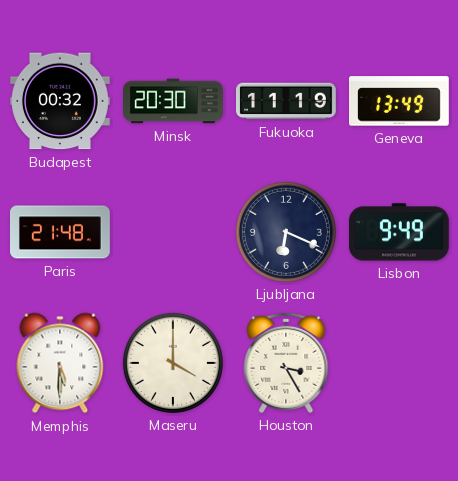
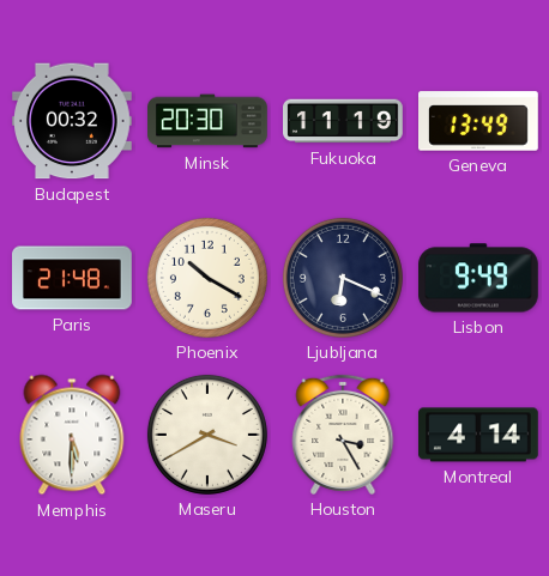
Phoenix: none -> 10:20 (207, 278)
Maseru: 4:00 -> 3:40 (207, 435)
Montreal: none -> 4:14 (479, 435)
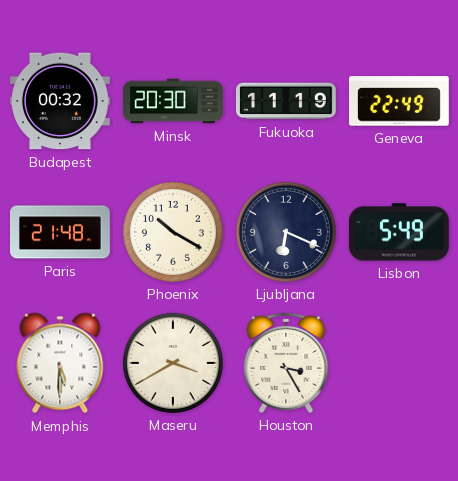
Geneva: 13:49 -> 22:49 (400, 101)
Lisbon: 9:49 -> 5:49 (400, 232)
Montreal: 4:14 -> none (479, 435)
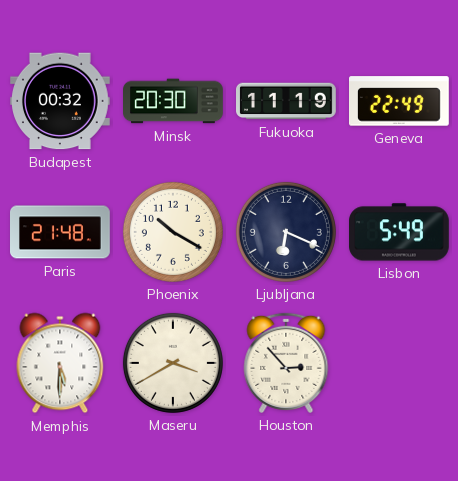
Houston: 3:25 -> 2:53 (286, 363)
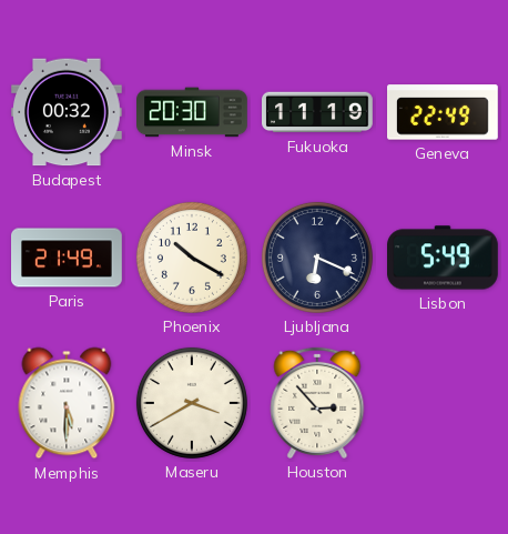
Paris: 21:48 -> 21:49 (67, 258)
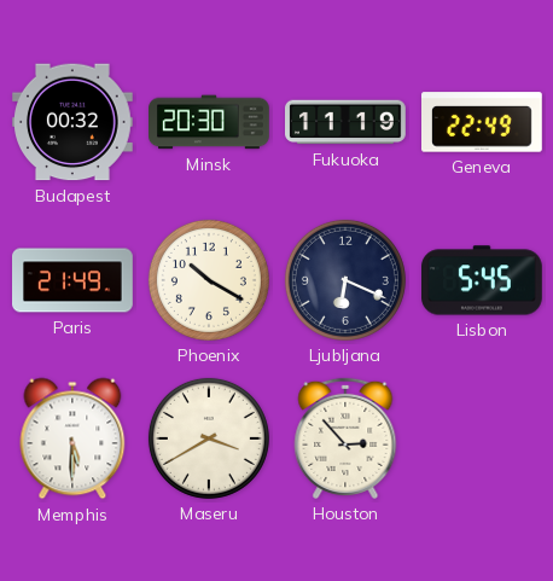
Lisbon: 5:49 -> 5:45 (483, 280)
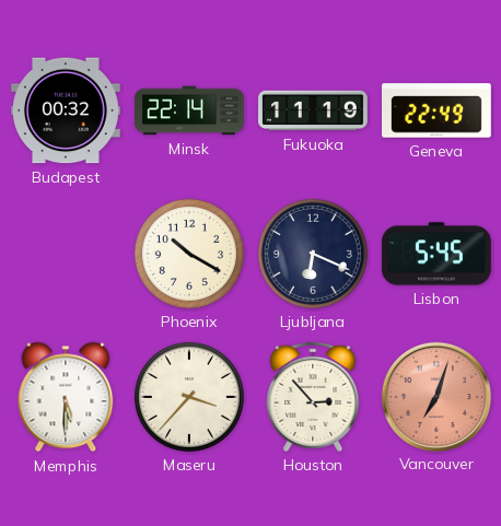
Minsk: 20:30 -> 22:14 (189, 110)
Paris: 21:49 -> none (72, 280)
Maseru: 3:40 -> 3:37 (189, 397)
Vancouver: none -> 7:03 (435, 396)
